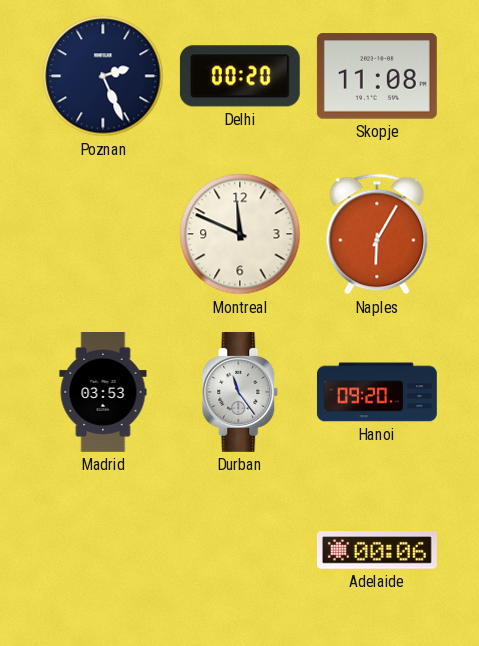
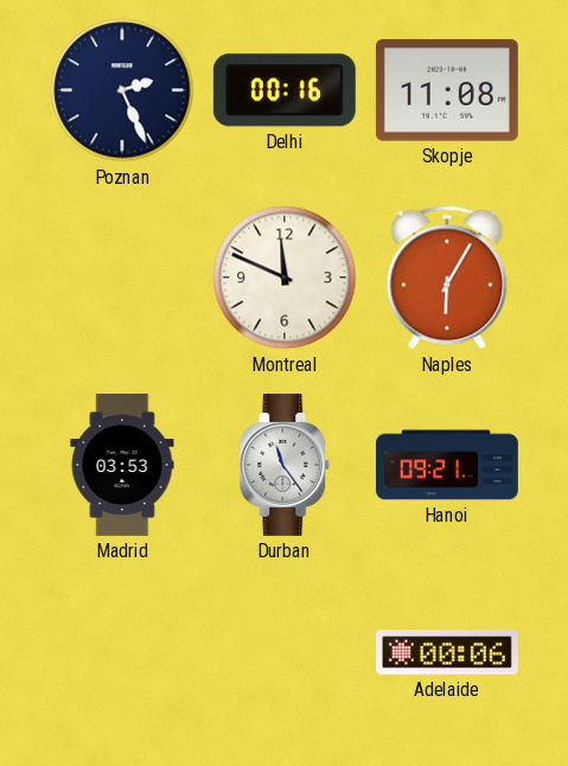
Delhi: 00:20 -> 00:16 (285, 90)
Hanoi: 09:20 -> 09:21 (447, 465)
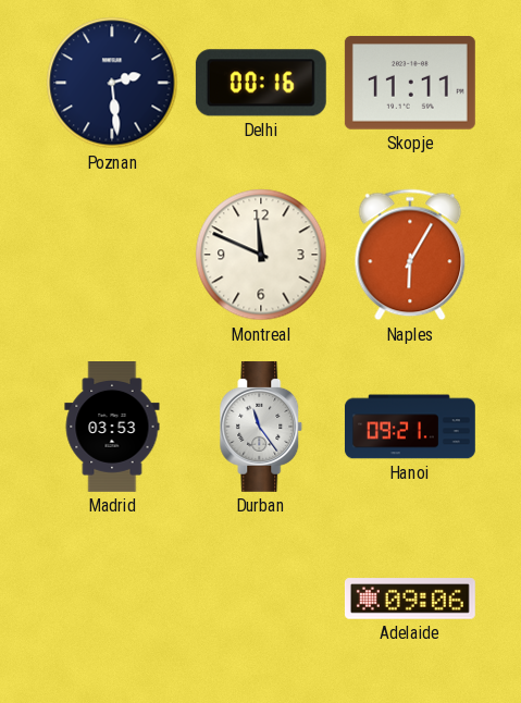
Poznan: 2:26 -> 2:29 (112, 83)
Skopje: 11:08 -> 11:11 (410, 83)
Adelaide: 00:06 -> 09:06 (410, 599)
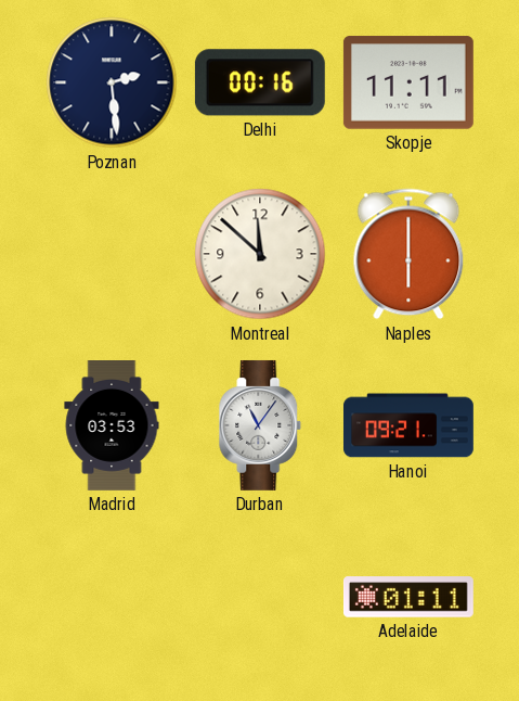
Montreal: 11:49 -> 11:52 (260, 254)
Naples: 6:05 -> 6:00 (408, 254)
Durban: 11:24 -> 11:06 (260, 425)
Adelaide: 09:06 -> 01:11 (408, 597)
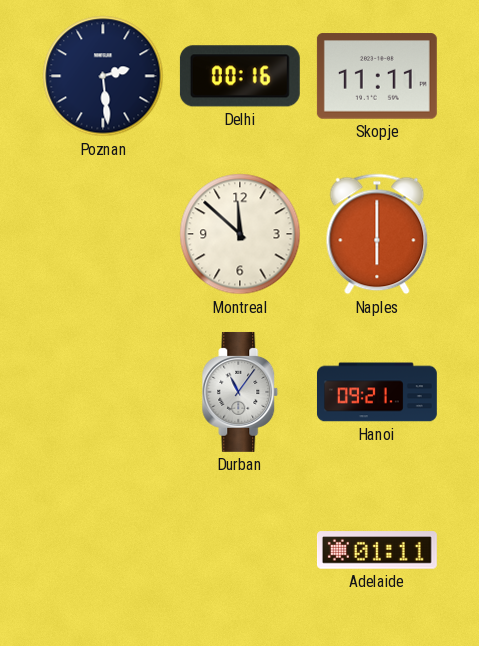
Madrid: 03:53 -> none (112, 426)
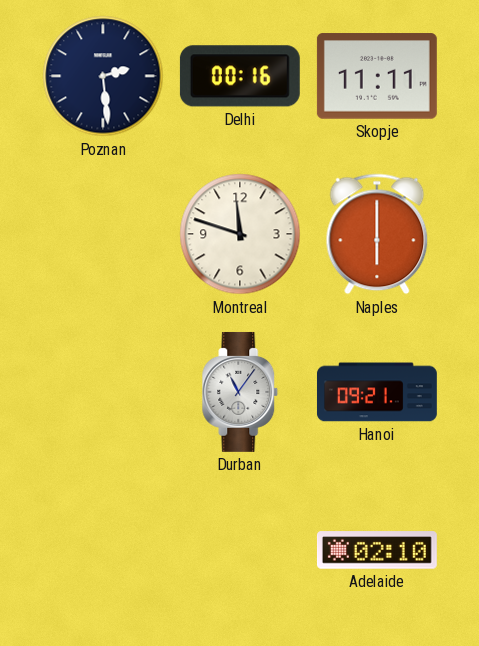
Montreal: 11:52 -> 11:48 (240, 234)
Adelaide: 01:11 -> 02:10 (377, 550)
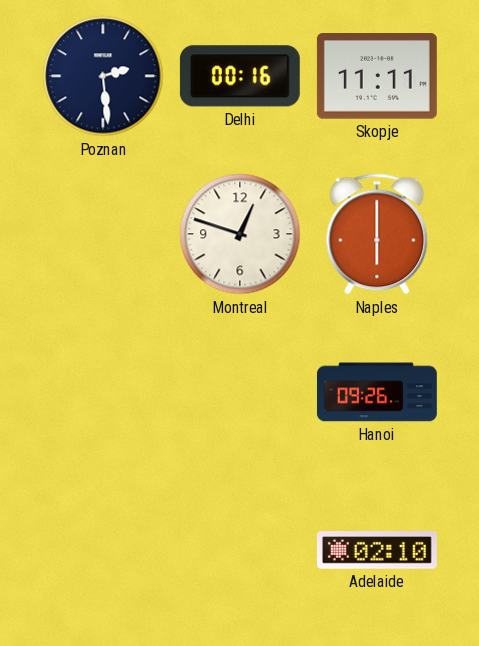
Montreal: 11:48 -> 12:48 (240, 234)
Durban: 11:06 -> none (240, 392)
Hanoi: 09:21 -> 09:26 (377, 392)
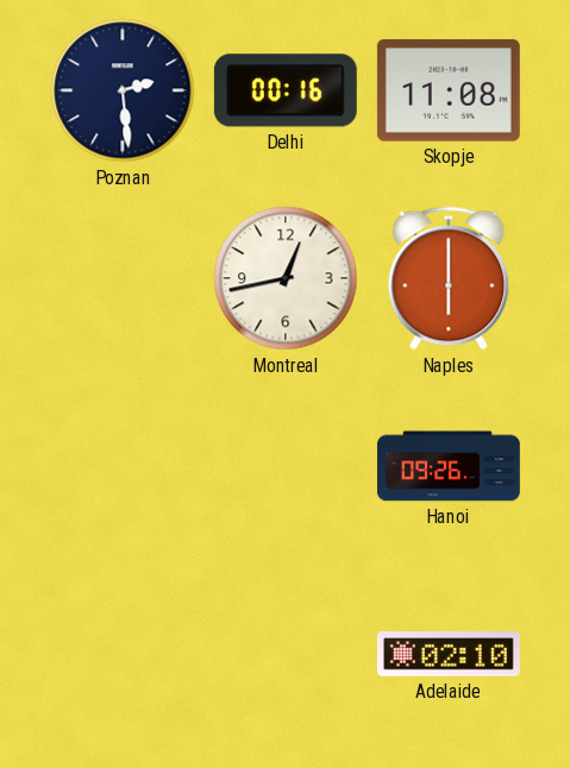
Skopje: 11:11 -> 11:08 (449, 90)
Montreal: 12:48 -> 12:43 (286, 278)
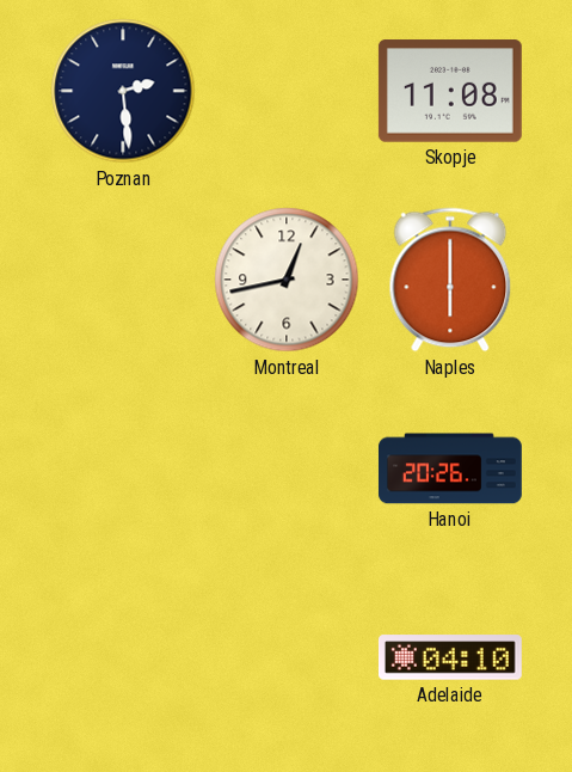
Delhi: 00:16 -> none (286, 90)
Hanoi: 09:26 -> 20:26 (450, 468)
Adelaide: 02:10 -> 04:10 (450, 657)
